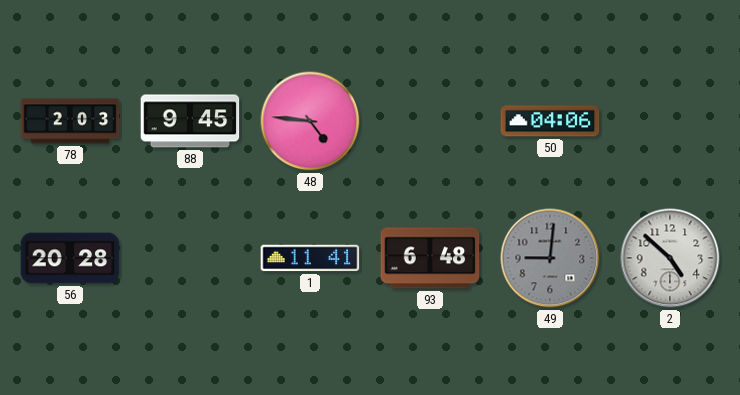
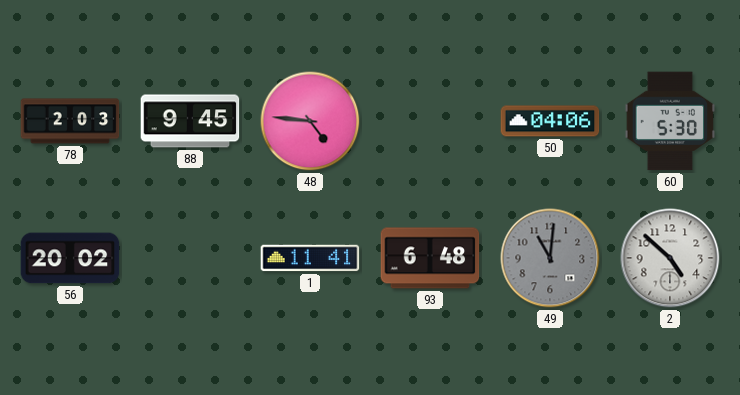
60: none -> 5:30 (669, 121)
56: 20:28 -> 20:02 (70, 258)
49: 9:01 -> 11:01 (550, 258)
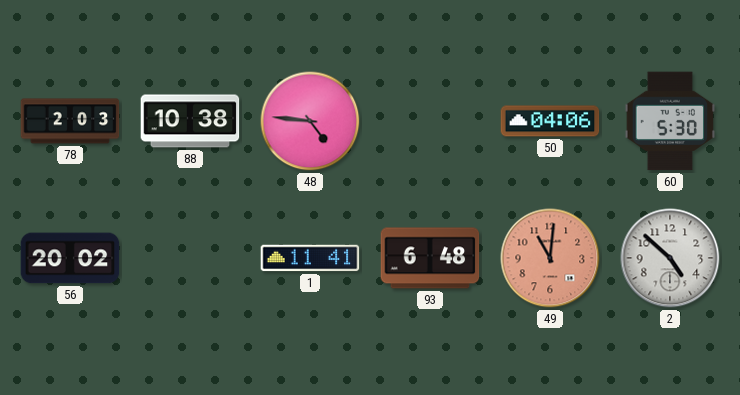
88: 9:45 -> 10:38 (190, 121)
49 dial: grey -> salmon (550, 258)
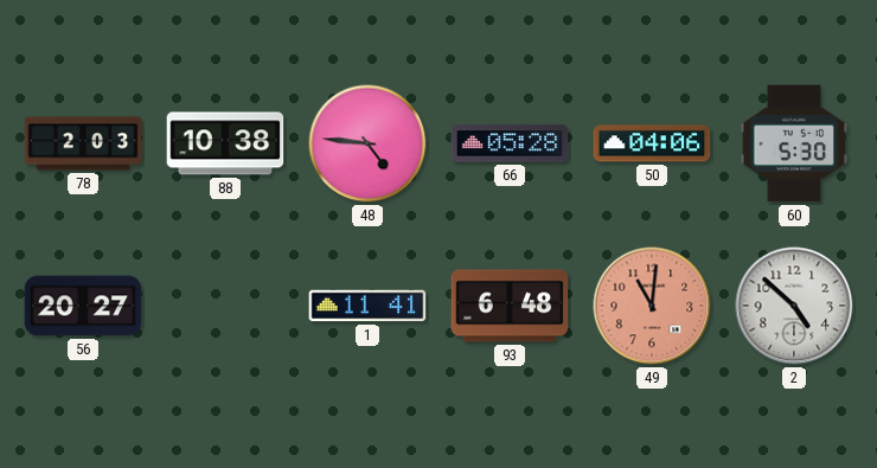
66: none -> 05:28 (510, 143)
56: 20:02 -> 20:27 (83, 306)
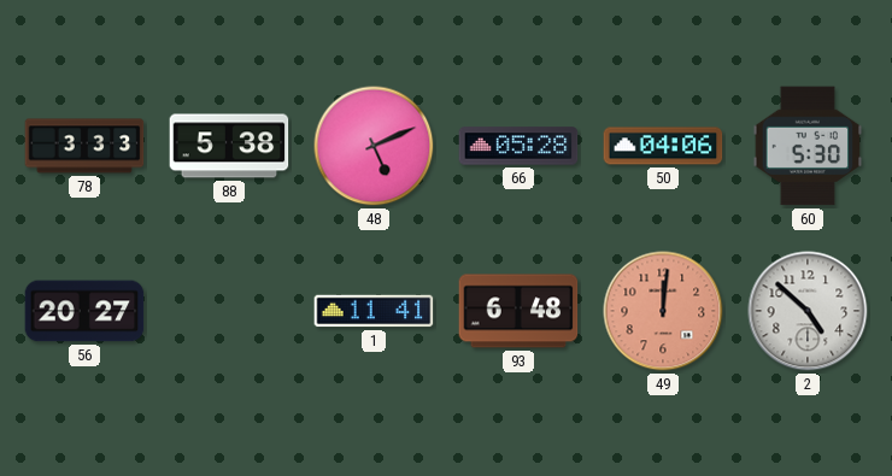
78: 2:03 -> 3:33 (84, 146)
88: 10:38 -> 5:38 (229, 146)
48: 4:46 -> 5:11 (374, 146)
49: 11:01 -> 12:01 (663, 311)
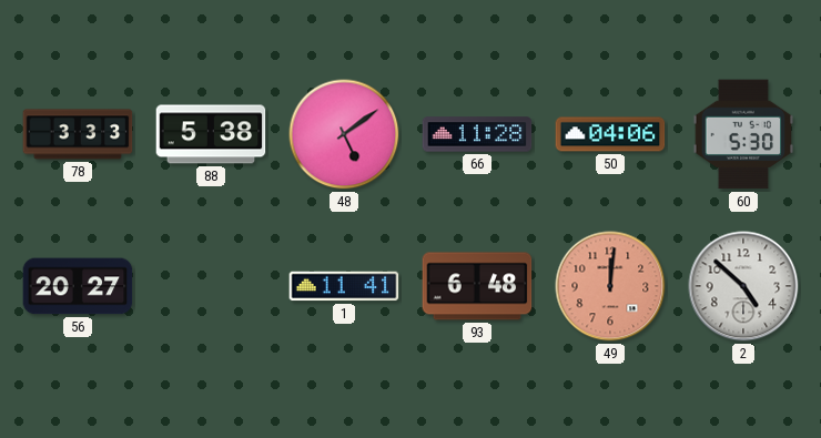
48: 5:11 -> 5:09 (344, 134)
66: 05:28 -> 11:28 (477, 134)
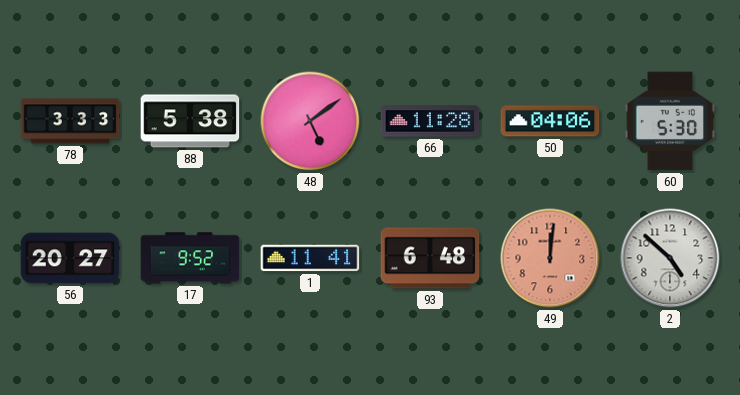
17: none -> 9:52 (190, 258)
